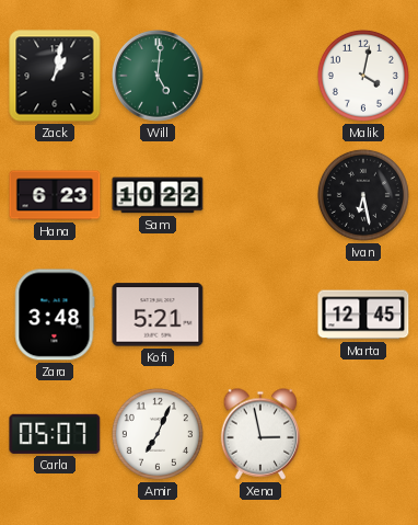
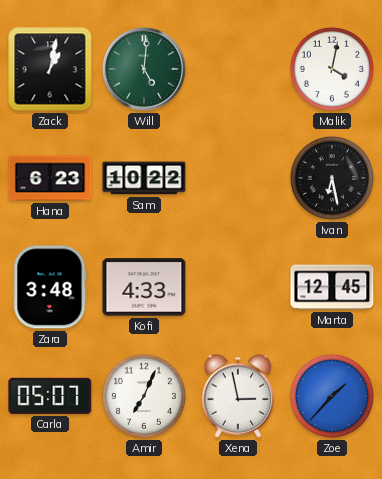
Kofi: 5:21 -> 4:33 (144, 287)
Zoe: none -> 1:37 (332, 396)
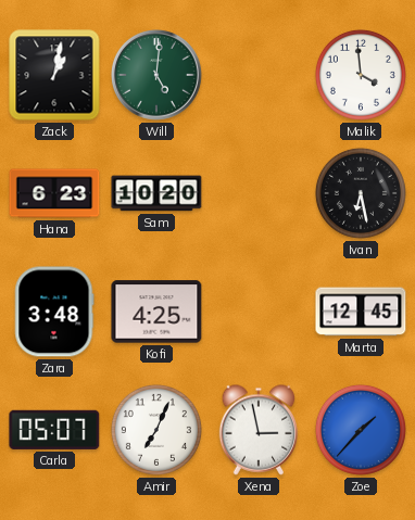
Malik: 4:02 -> 3:59 (361, 75)
Sam: 10:22 -> 10:20 (156, 193)
Kofi: 4:33 -> 4:25 (156, 312)
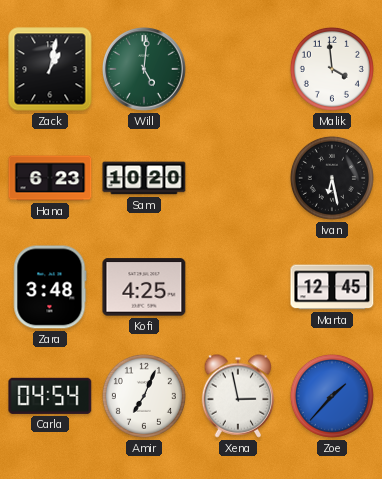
Carla: 05:07 -> 04:54 (50, 396)
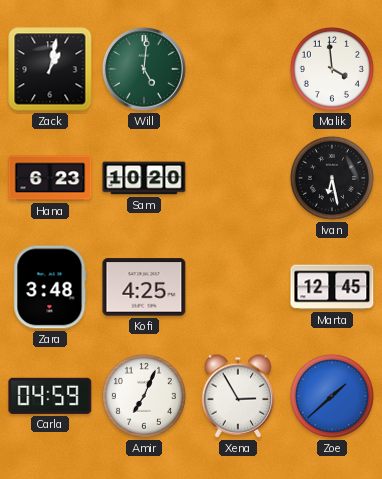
Carla: 04:54 -> 04:59 (50, 396)
Xena: 2:58 -> 2:55 (238, 396)
Zoe: 1:37 -> 1:38 (332, 396)
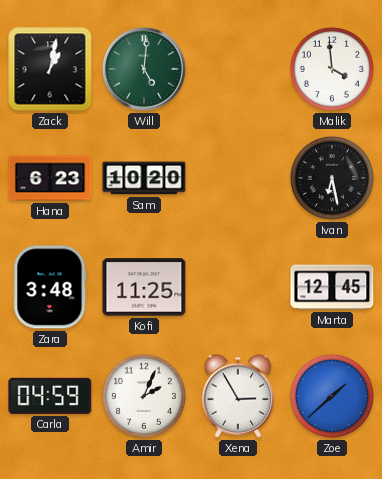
Kofi: 4:25 -> 11:25 (144, 287)
Amir: 7:04 -> 2:04 (144, 396)
